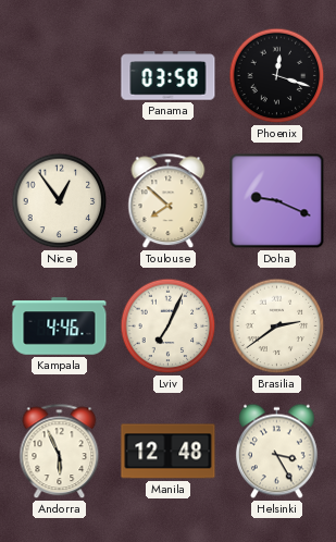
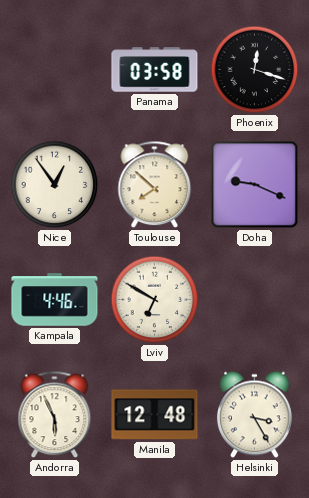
Lviv: 7:04 -> 6:50 (155, 300)
Brasilia: 2:39 -> none (277, 327)
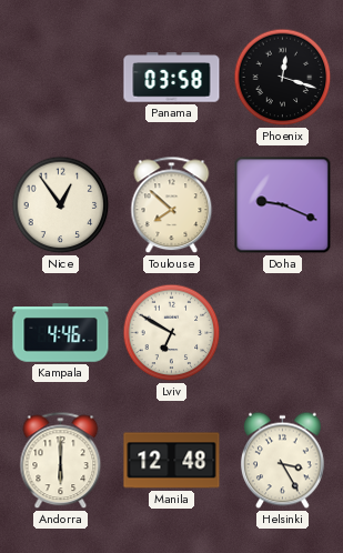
Andorra: 5:56 -> 6:00 (61, 461)
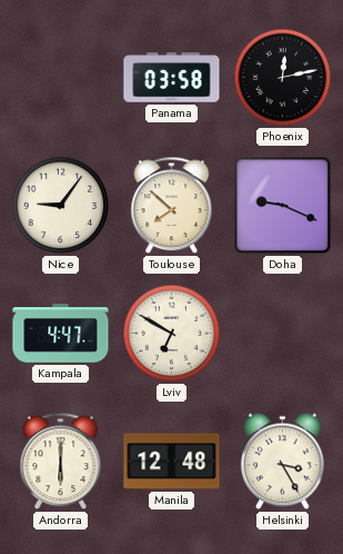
Phoenix: 12:18 -> 12:13 (283, 78)
Nice: 12:54 -> 9:06 (61, 206)
Kampala: 4:46 -> 4:47 (61, 334)
